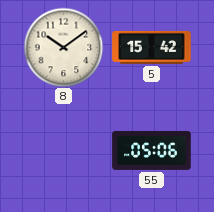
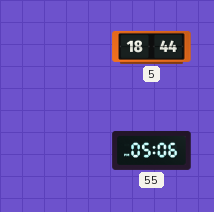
8: 10:09 -> none (63, 47)
5: 15:42 -> 18:44 (152, 47)
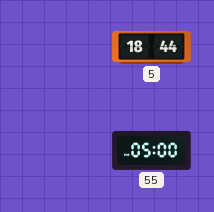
55: 05:06 -> 05:00 (152, 150)
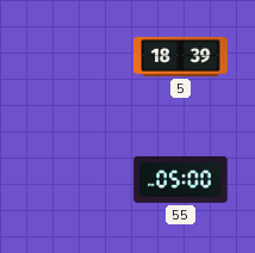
5: 18:44 -> 18:39 (181, 56)
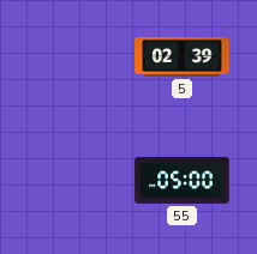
5: 18:39 -> 02:39 (183, 56)
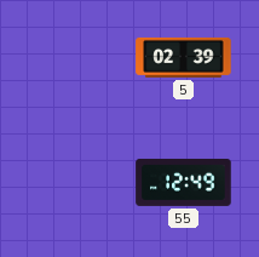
55: 05:00 -> 12:49 (184, 182)
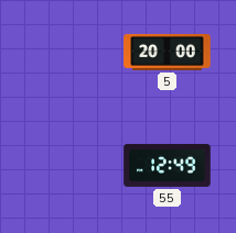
5: 02:39 -> 20:00 (168, 52)
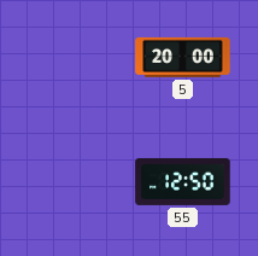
55: 12:49 -> 12:50 (183, 181)
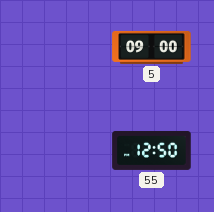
5: 20:00 -> 09:00 (152, 47)
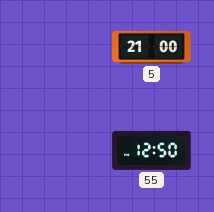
5: 09:00 -> 21:00 (152, 47)
